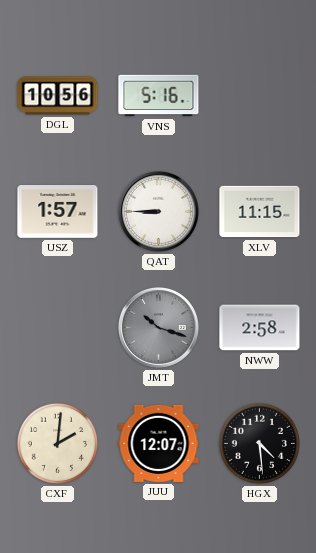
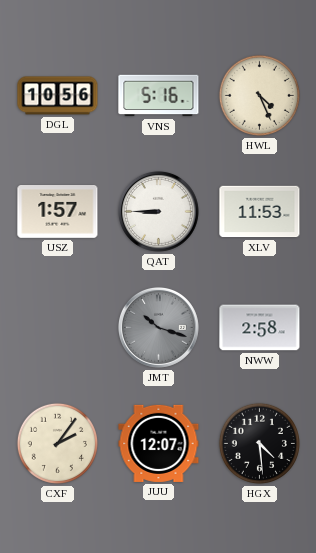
HWL: none -> 4:26 (259, 95)
XLV: 11:15 -> 11:53 (260, 212)
CXF: 2:01 -> 2:06 (57, 443)
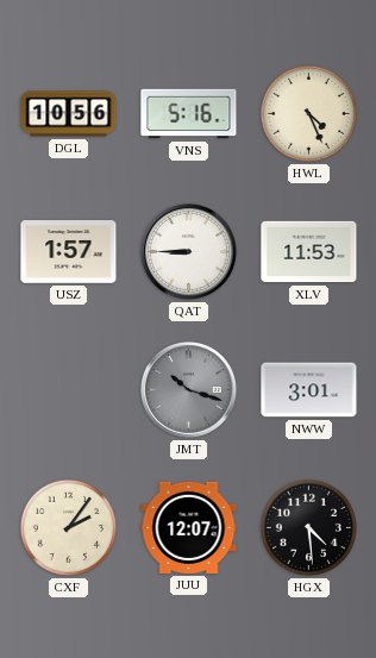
NWW: 2:58 -> 3:01 (309, 390)
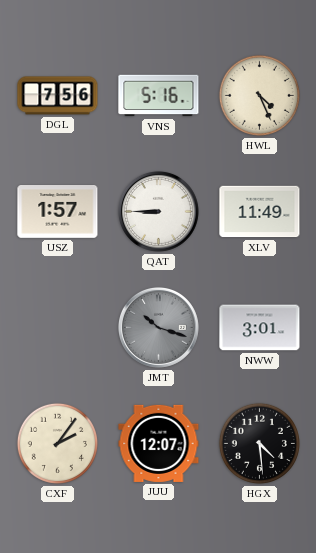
DGL: 10:56 -> 7:56 (58, 96)
XLV: 11:53 -> 11:49 (260, 212)
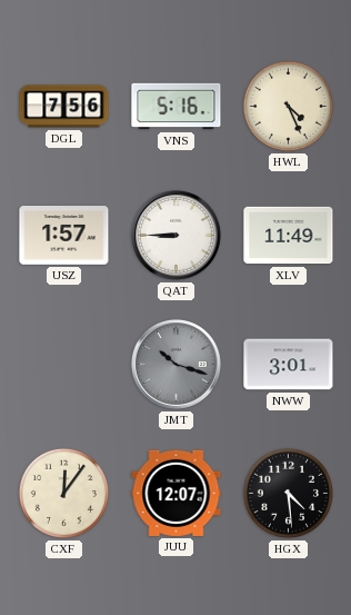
CXF: 2:06 -> 12:06 (63, 493)
